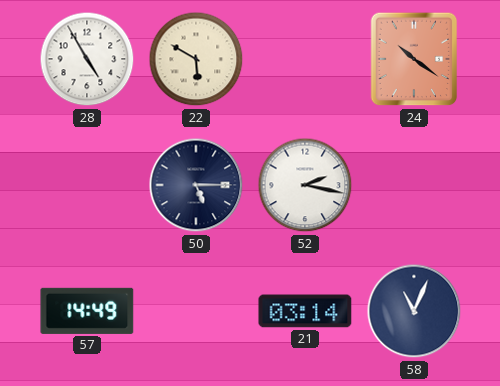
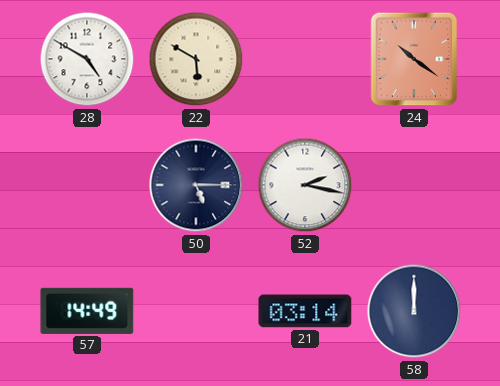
28: 4:55 -> 4:50 (87, 59)
58: 11:04 -> 12:00 (414, 311)
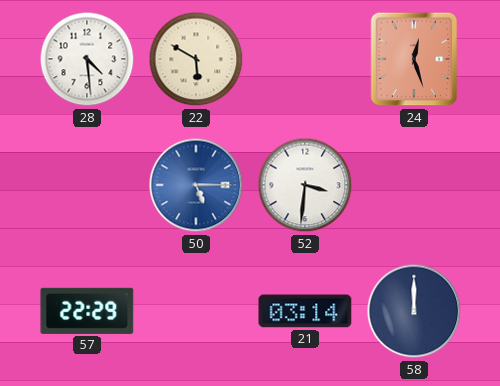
28: 4:50 -> 4:29 (87, 59)
24: 10:21 -> 12:27 (414, 59)
50 dial: navy -> blue (196, 185)
52: 2:17 -> 3:31 (305, 185)
57: 14:49 -> 22:29 (87, 311)
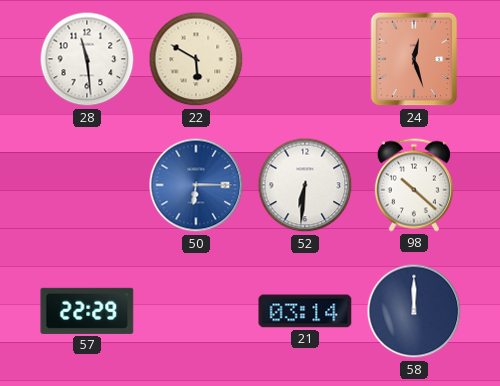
28: 4:29 -> 11:29 (87, 59)
50: 5:15 -> 6:15 (196, 185)
52: 3:31 -> 6:31 (305, 185)
98: none -> 10:22 (414, 185)
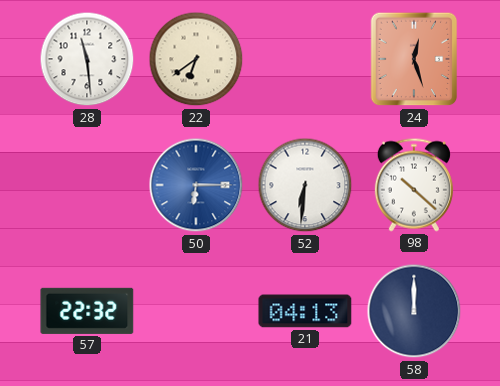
22: 5:50 -> 6:39 (196, 59)
57: 22:29 -> 22:32 (87, 311)
21: 03:14 -> 04:13 (305, 311)
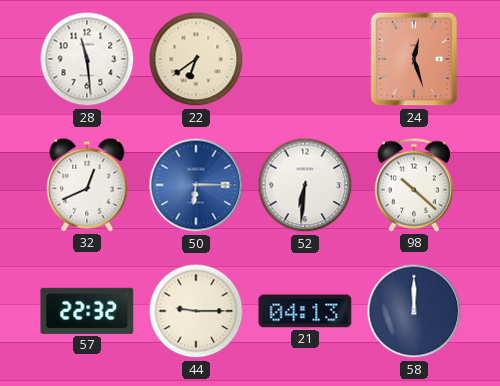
32: none -> 12:41 (87, 185)
44: none -> 9:15 (196, 311)
